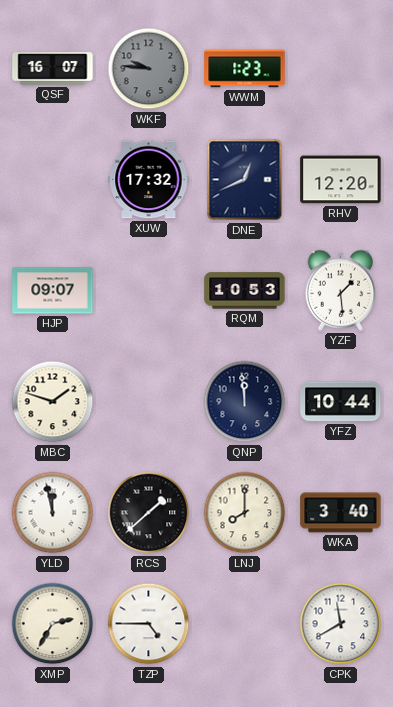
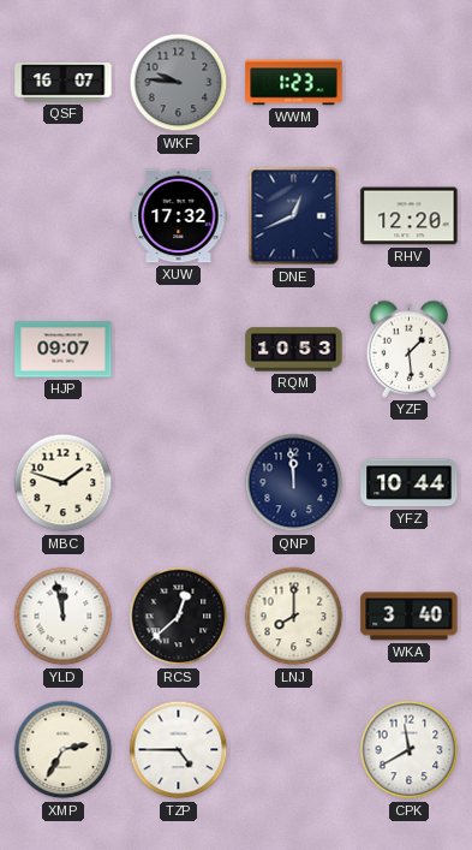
RCS: 1:38 -> 12:38 (179, 617)
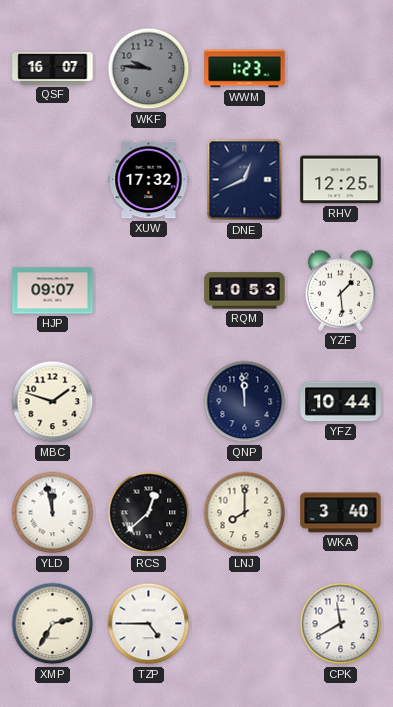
RHV: 12:20 -> 12:25 (341, 180)
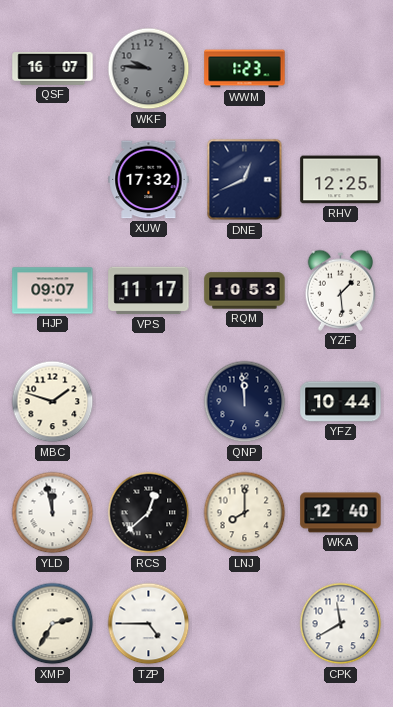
VPS: none -> 11:17 (149, 291)
WKA: 3:40 -> 12:40 (341, 513)
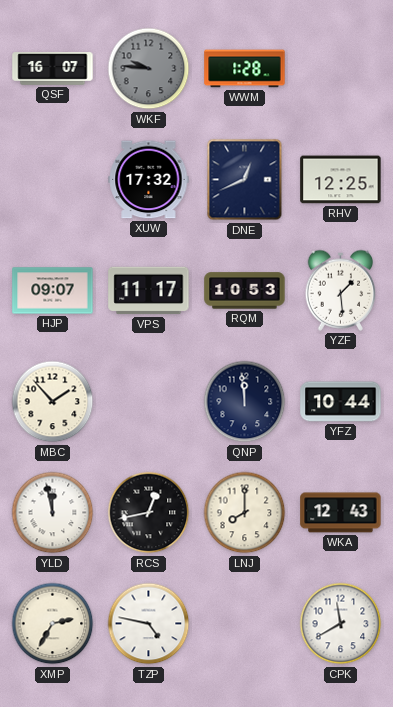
WWM: 1:23 -> 1:28 (245, 69)
MBC: 1:48 -> 1:53 (53, 402)
RCS: 12:38 -> 12:43 (149, 513)
WKA: 12:40 -> 12:43 (341, 513)
TZP: 4:45 -> 4:47 (149, 624)
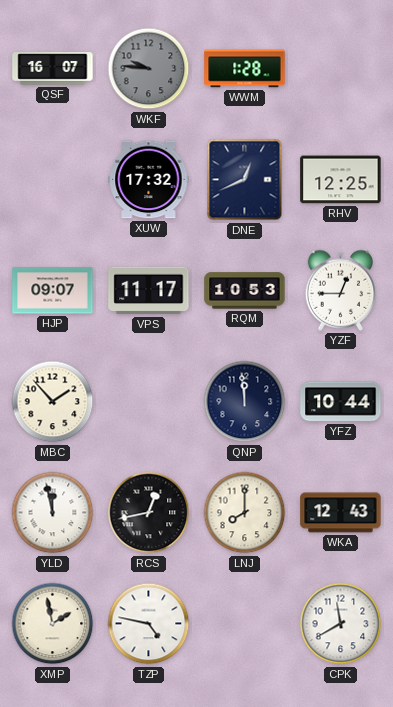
YZF: 1:29 -> 12:45 (341, 290)
XMP: 2:35 -> 1:58 (53, 624)
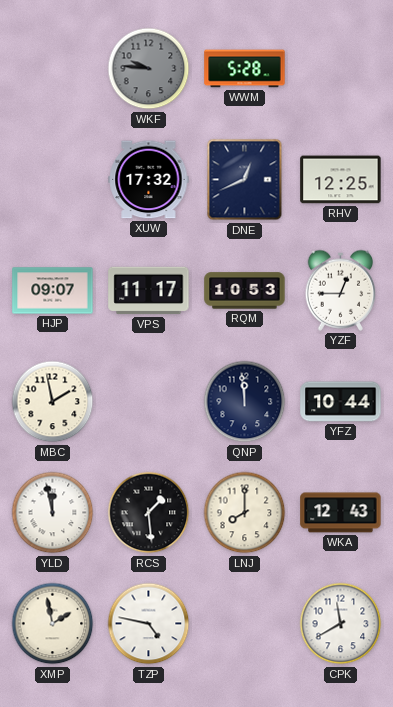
QSF: 16:07 -> none (53, 69)
WWM: 1:28 -> 5:28 (245, 69)
MBC: 1:53 -> 1:58 (53, 402)
RCS: 12:43 -> 1:29 (149, 513)
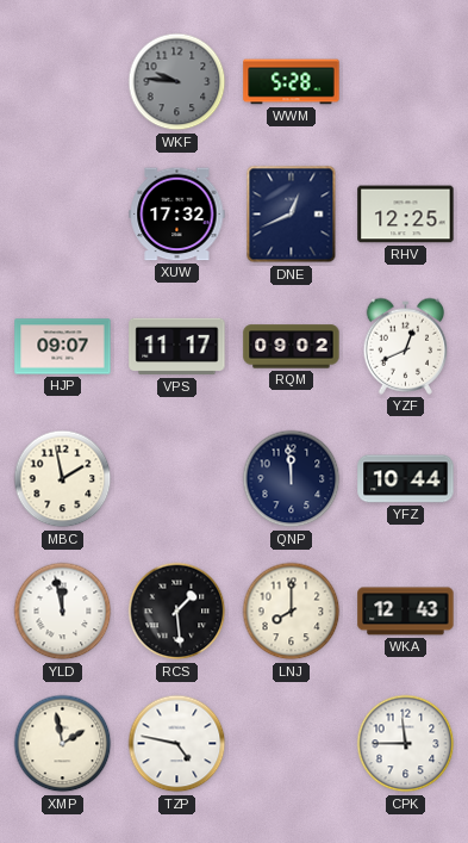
RQM: 10:53 -> 09:02 (292, 347)
YZF: 12:45 -> 12:41 (406, 346)
CPK: 11:40 -> 11:45 (406, 744)
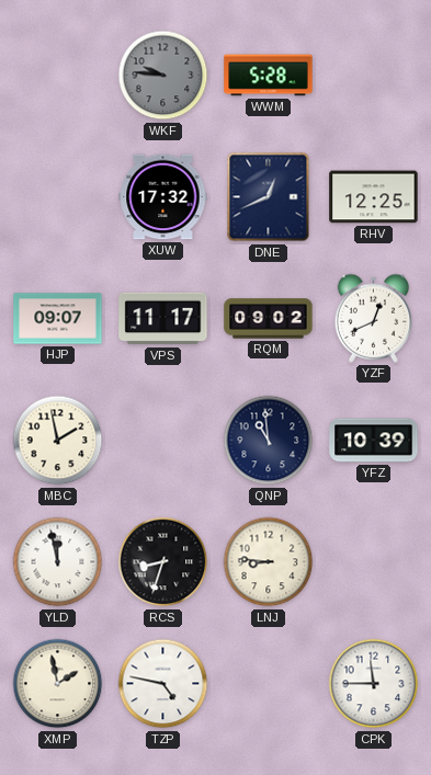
QNP: 11:59 -> 10:59 (269, 441)
YFZ: 10:44 -> 10:39 (374, 441)
RCS: 1:29 -> 8:33 (163, 562)
LNJ: 8:00 -> 8:46 (269, 562)
WKA: 12:43 -> none (406, 612)
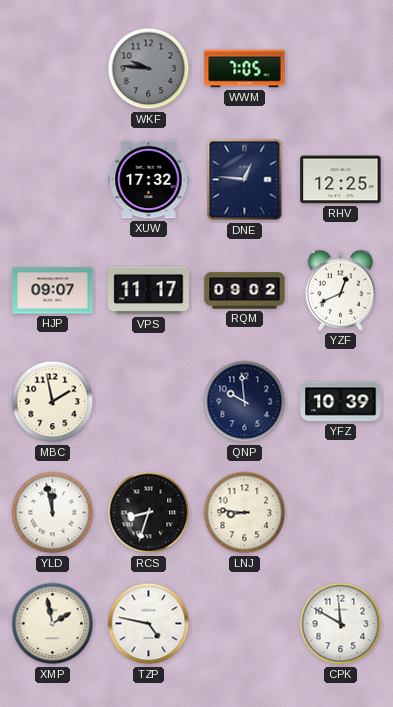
WWM: 5:28 -> 7:05 (245, 69)
DNE: 12:41 -> 12:46 (245, 180)
QNP: 10:59 -> 9:59 (245, 402)
CPK: 11:45 -> 11:50 (341, 624)
